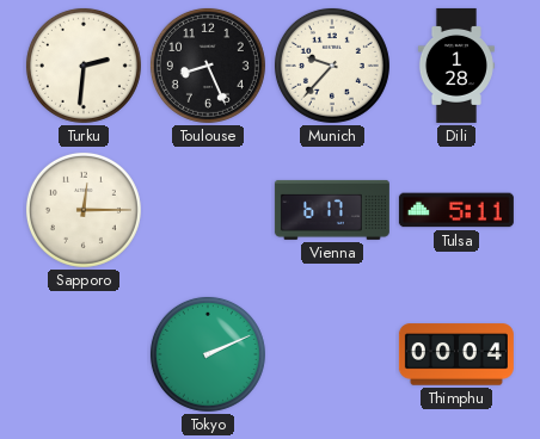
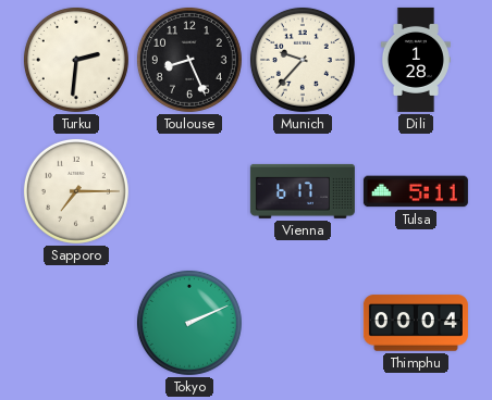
Sapporo: 12:15 -> 7:15 (76, 191)
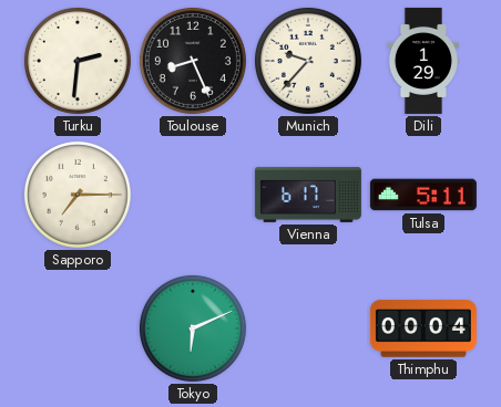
Dili: 1:28 -> 1:29 (423, 61)
Tokyo: 2:11 -> 6:11 (193, 328)
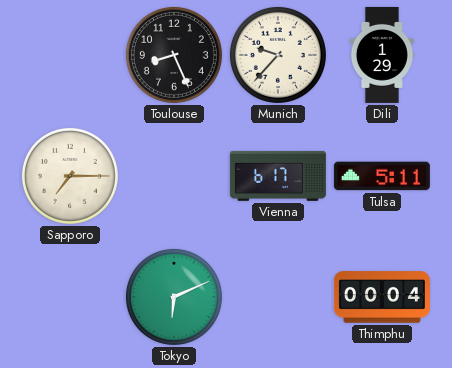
Turku: 2:31 -> none (78, 61)
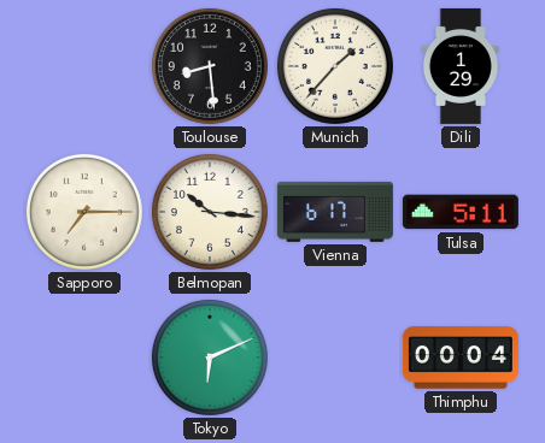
Toulouse: 8:26 -> 8:29 (210, 66)
Munich: 9:37 -> 1:37 (335, 66)
Belmopan: none -> 10:16 (210, 212)
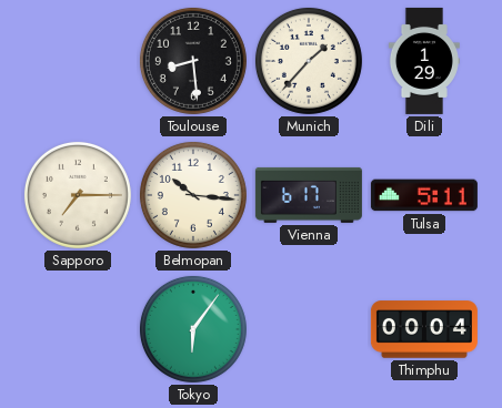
Tokyo: 6:11 -> 6:06 (193, 329)
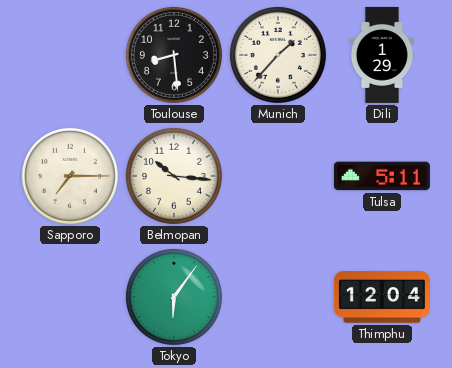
Vienna: 6:17 -> none (309, 195)
Thimphu: 00:04 -> 12:04 (382, 297)
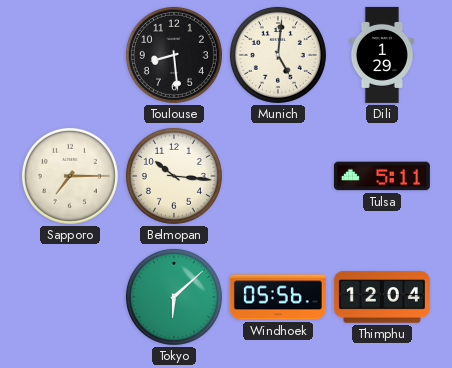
Munich: 1:37 -> 5:01 (278, 55)
Tokyo: 6:06 -> 6:08 (174, 297)
Windhoek: none -> 05:56 (278, 297)
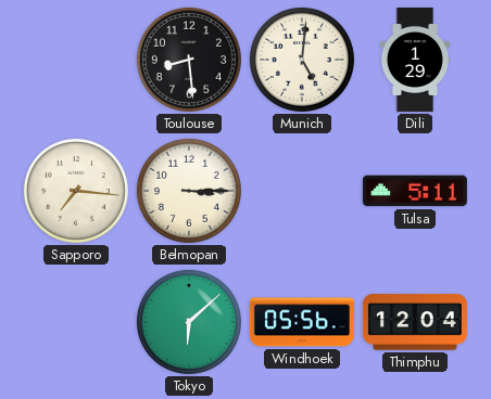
Sapporo: 7:15 -> 7:16 (76, 191)
Belmopan: 10:16 -> 3:15 (189, 191)
